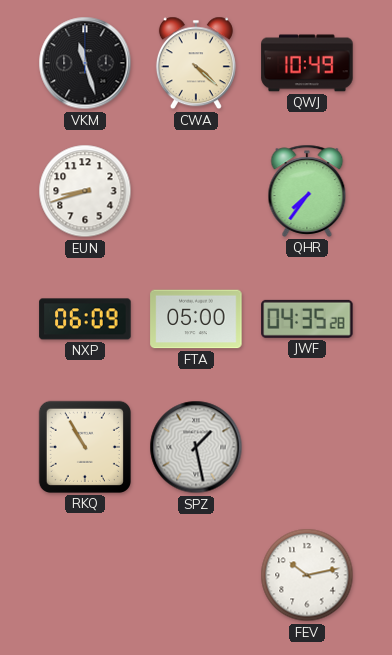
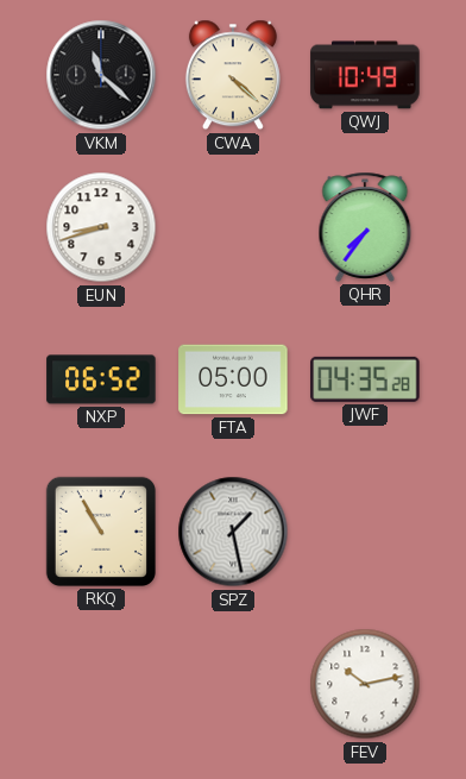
VKM: 11:27 -> 11:22 (101, 75)
NXP: 06:09 -> 06:52 (101, 379)
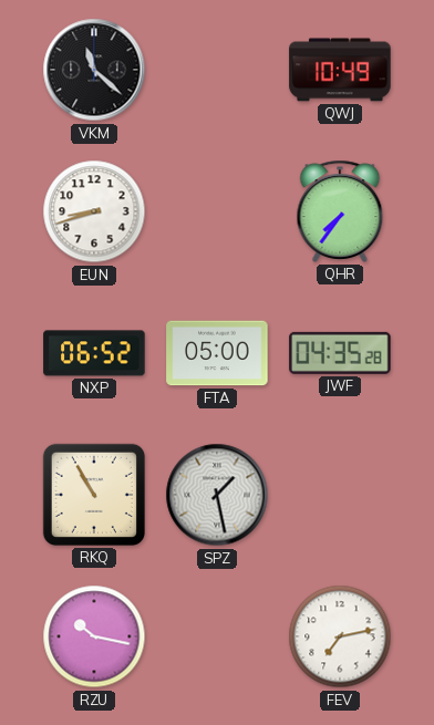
CWA: 4:22 -> none (233, 75)
RZU: none -> 10:17 (94, 636)
FEV: 10:13 -> 7:13 (340, 636)
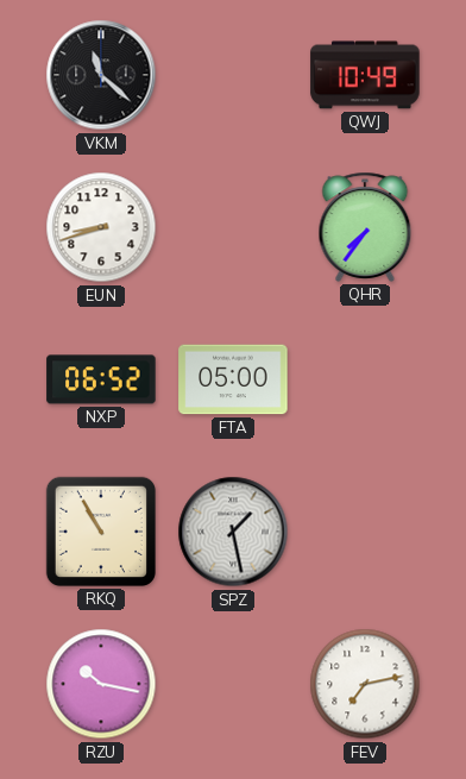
JWF: 04:35 -> none (340, 353)
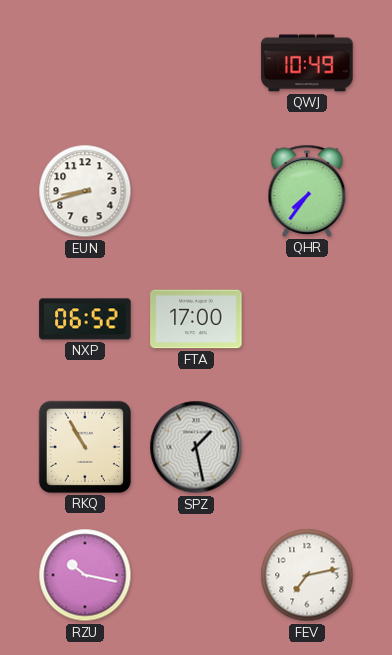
VKM: 11:22 -> none (101, 75)
FTA: 05:00 -> 17:00 (196, 319)
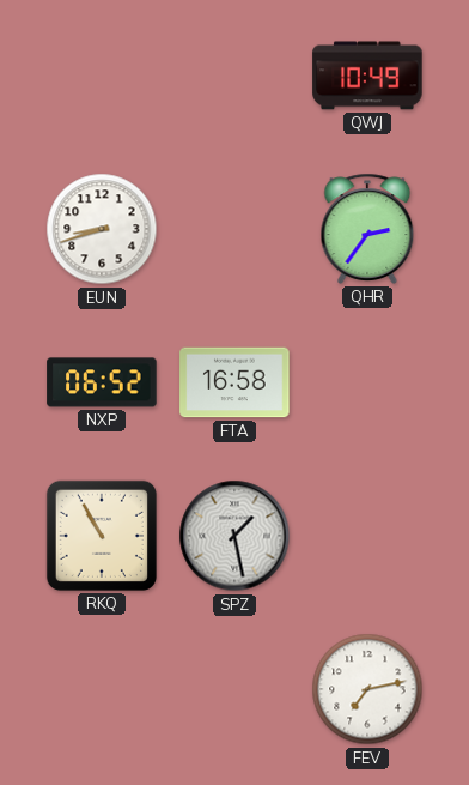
QHR: 7:36 -> 2:36 (367, 229)
FTA: 17:00 -> 16:58 (234, 382)
RZU: 10:17 -> none (85, 575)
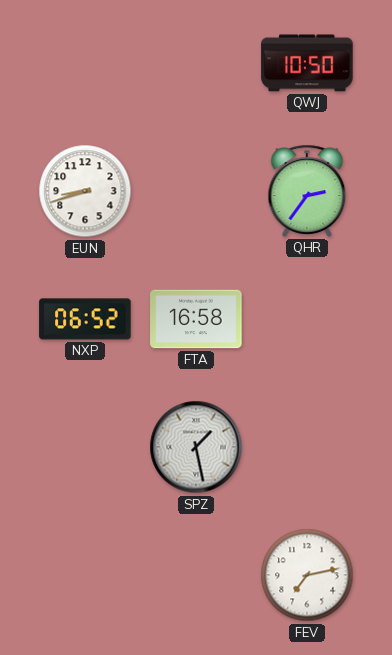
QWJ: 10:49 -> 10:50 (307, 63)
RKQ: 10:55 -> none (102, 536)
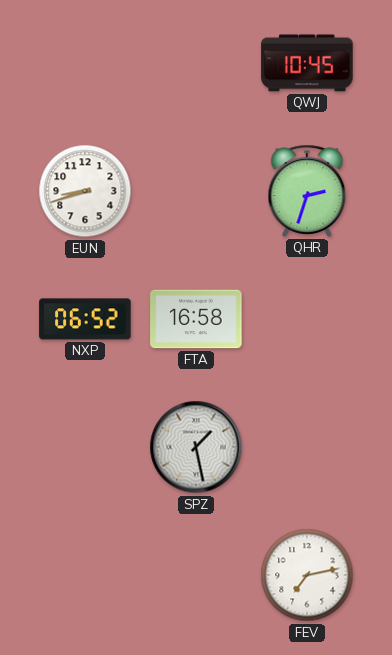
QWJ: 10:50 -> 10:45 (307, 63)
QHR: 2:36 -> 2:33 (307, 191)
